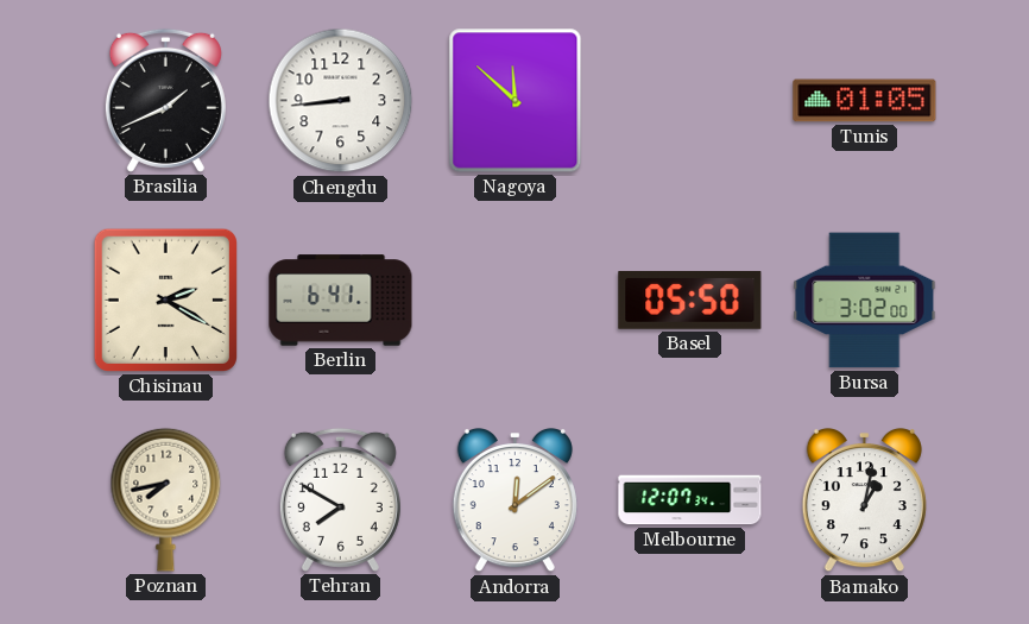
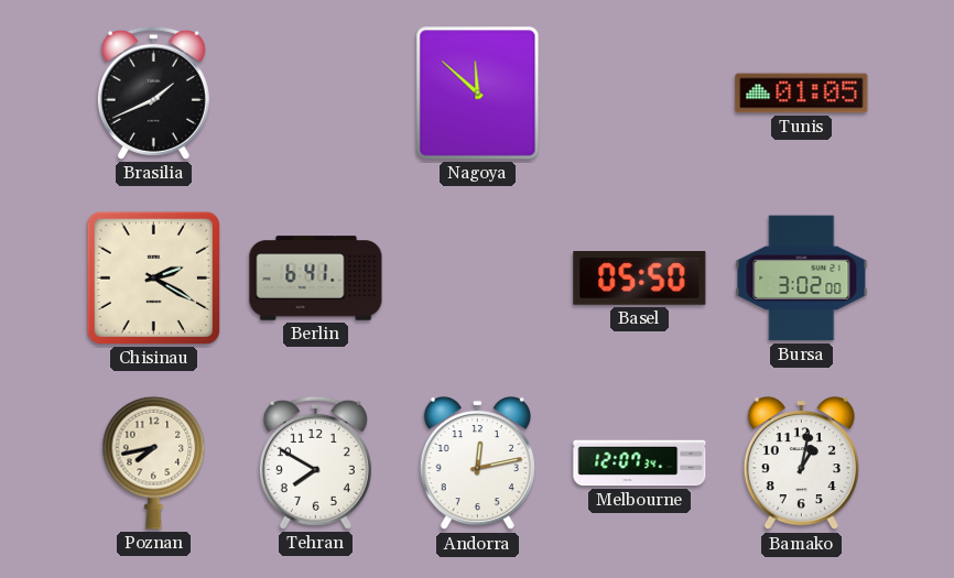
Chengdu: 8:44 -> none (341, 101)
Andorra: 12:09 -> 12:13 (477, 464)
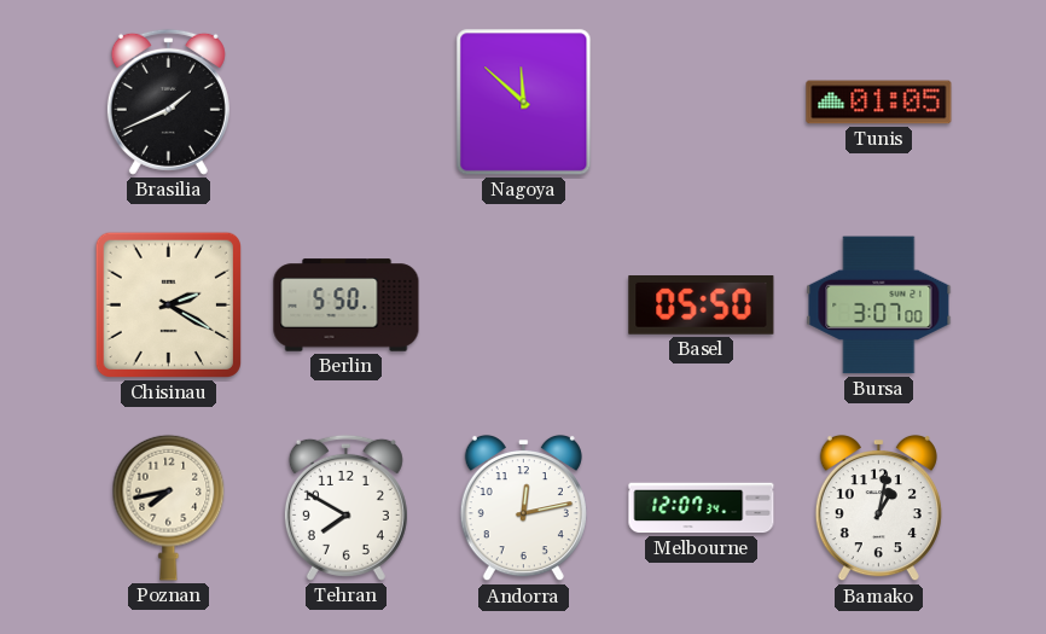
Berlin: 6:41 -> 5:50 (347, 306)
Bursa: 3:02 -> 3:07 (879, 306)
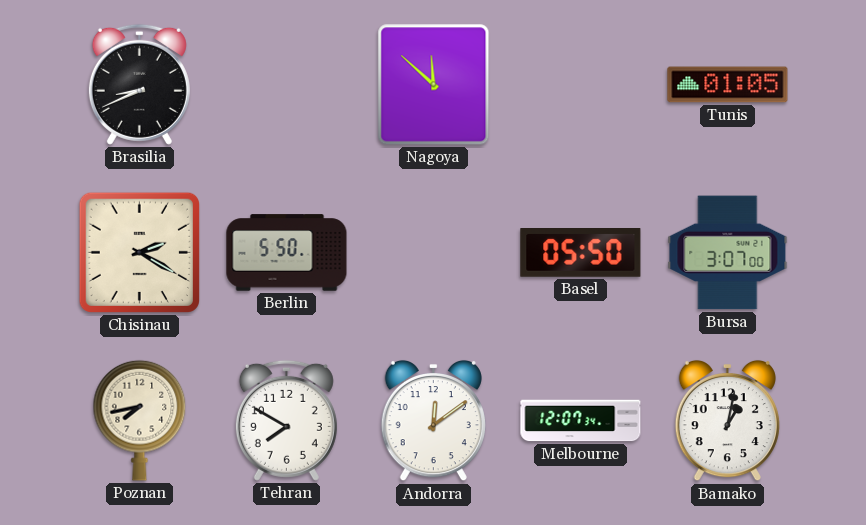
Brasilia: 1:41 -> 8:41 (139, 84)
Andorra: 12:13 -> 12:09 (433, 421)
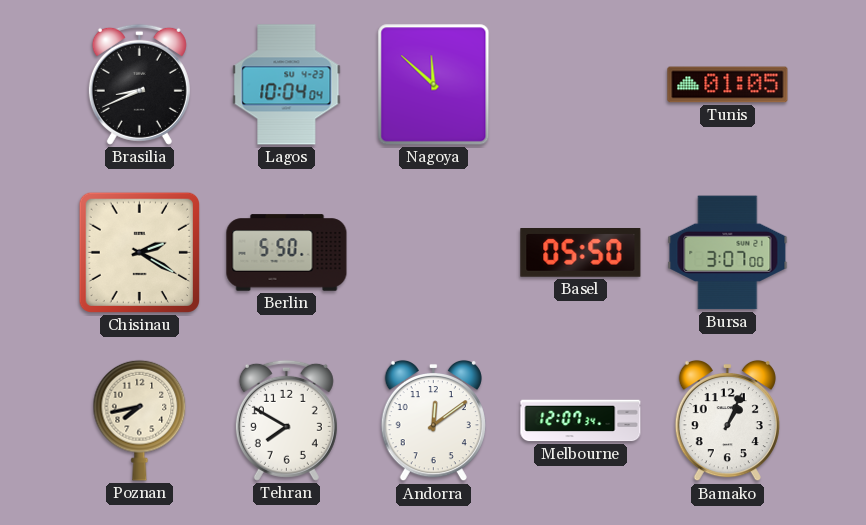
Lagos: none -> 10:04 (287, 85)
Bamako: 1:02 -> 1:04 (727, 421)
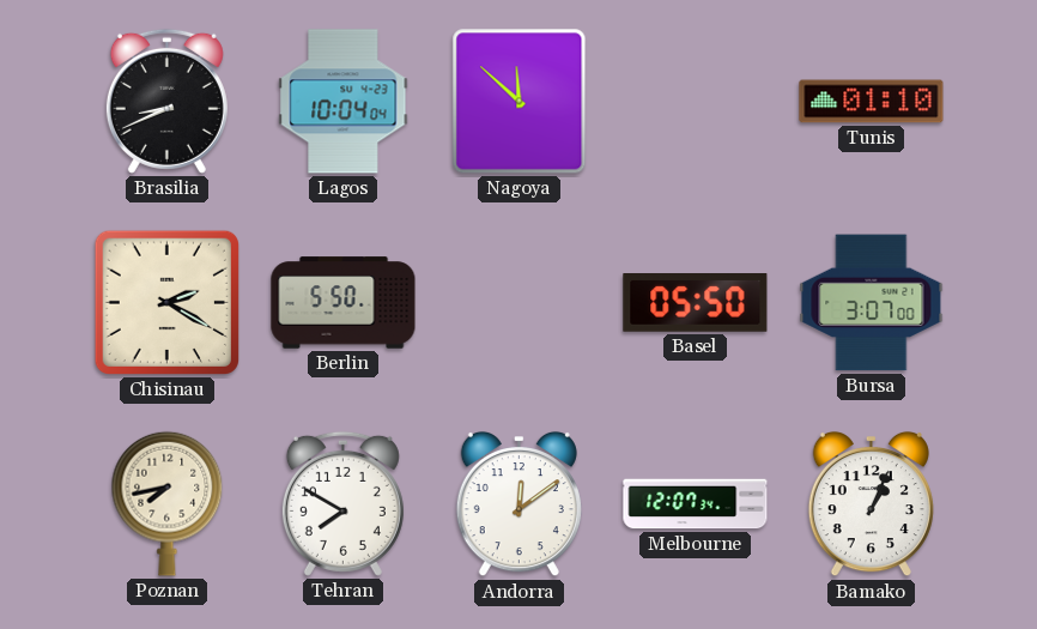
Tunis: 01:05 -> 01:10 (872, 102)
